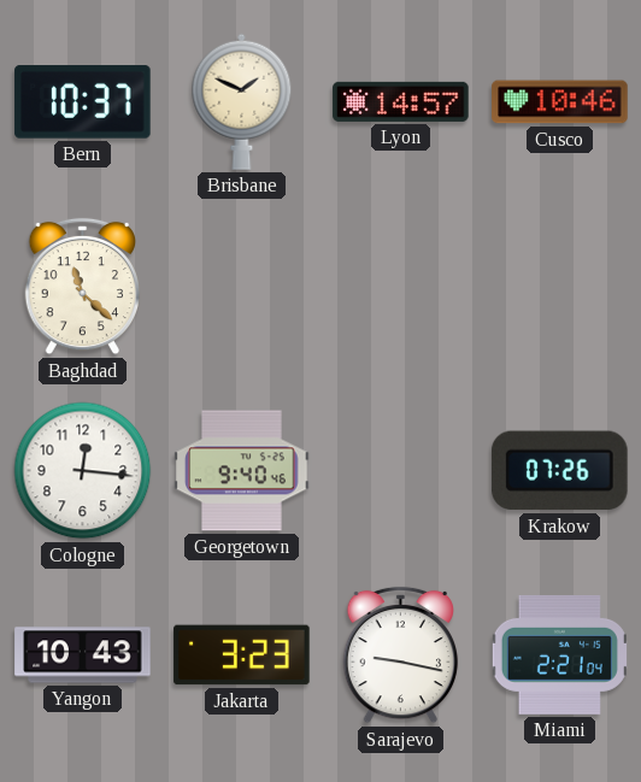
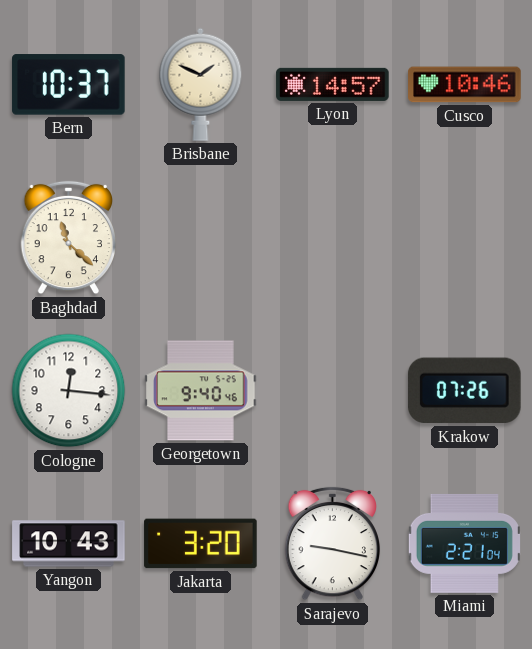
Jakarta: 3:23 -> 3:20 (201, 544)
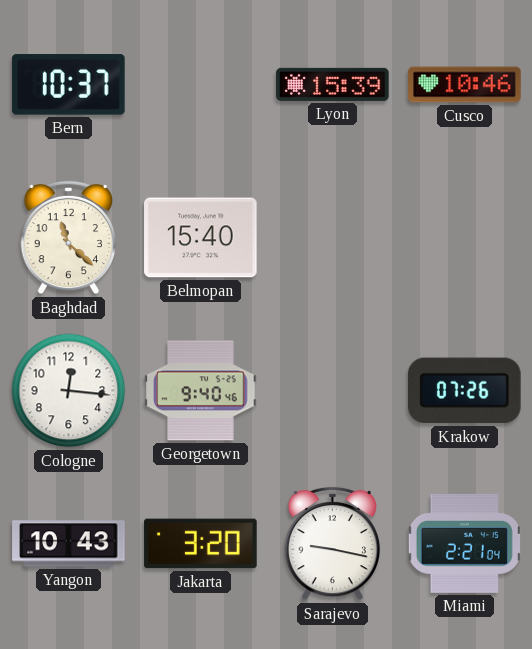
Brisbane: 1:49 -> none (201, 84)
Lyon: 14:57 -> 15:39 (333, 84)
Belmopan: none -> 15:40 (201, 238)
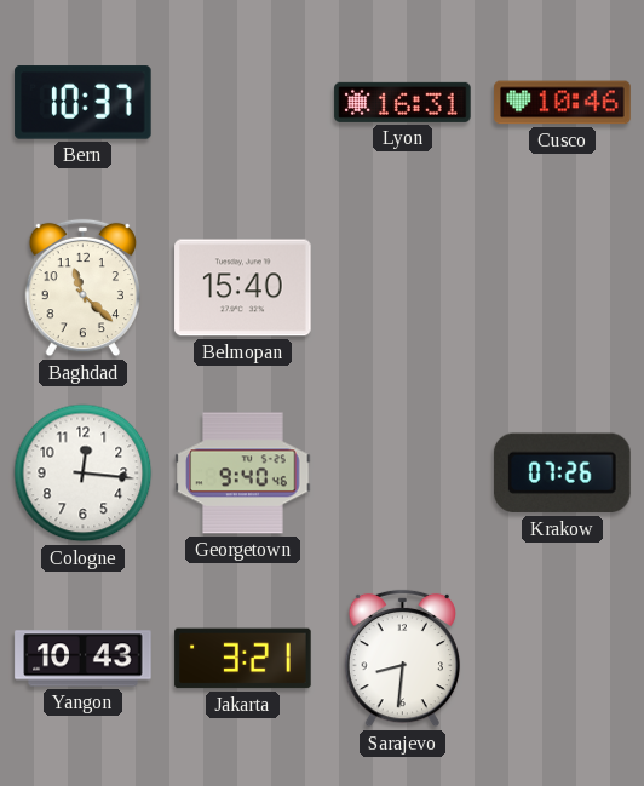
Lyon: 15:39 -> 16:31 (403, 102)
Jakarta: 3:20 -> 3:21 (243, 659)
Sarajevo: 9:17 -> 8:31 (403, 659)
Miami: 2:21 -> none (464, 543)
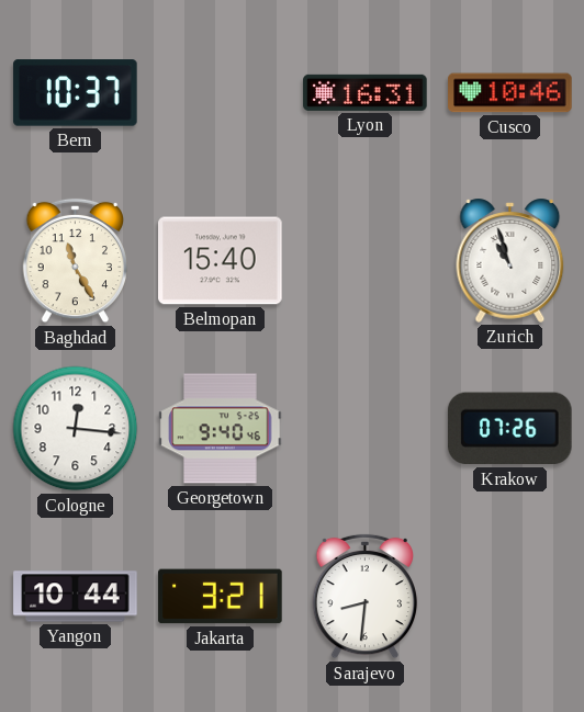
Baghdad: 11:22 -> 11:25 (76, 261)
Zurich: none -> 10:57 (510, 260)
Yangon: 10:43 -> 10:44 (76, 597)
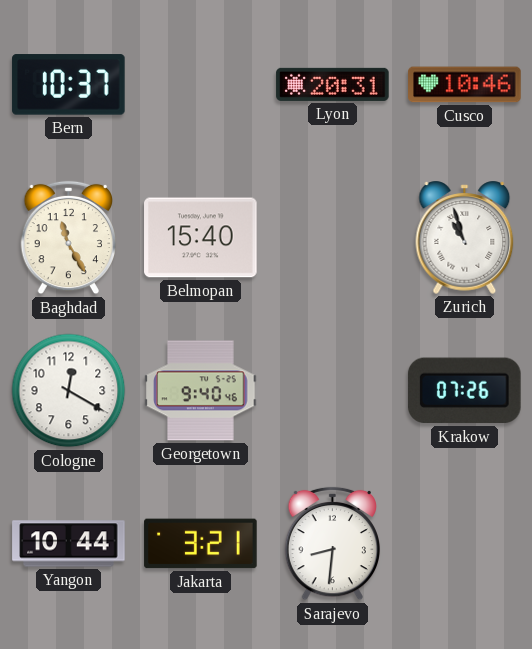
Lyon: 16:31 -> 20:31 (333, 84)
Cologne: 12:16 -> 12:20 (69, 391)
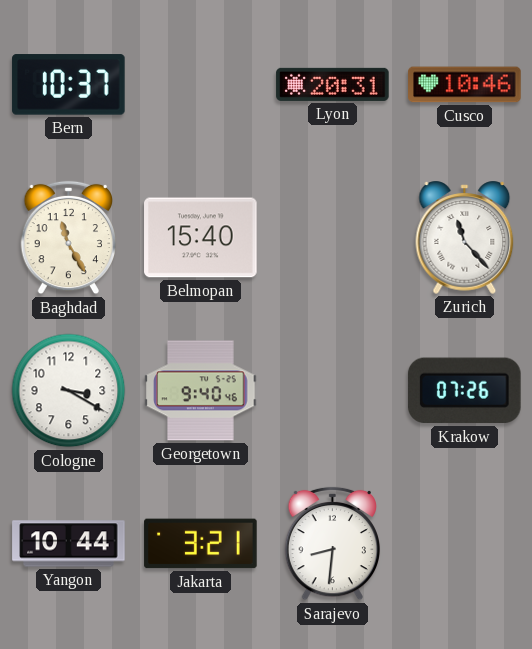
Zurich: 10:57 -> 11:23 (465, 237)
Cologne: 12:20 -> 3:20 (69, 391)
